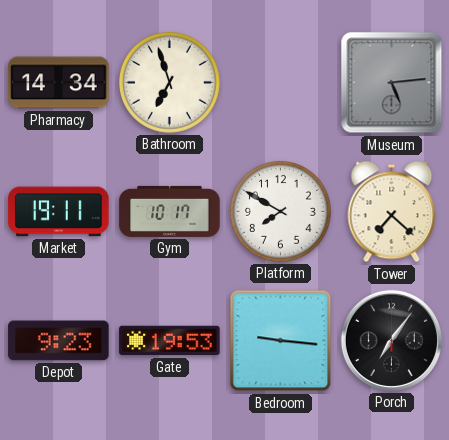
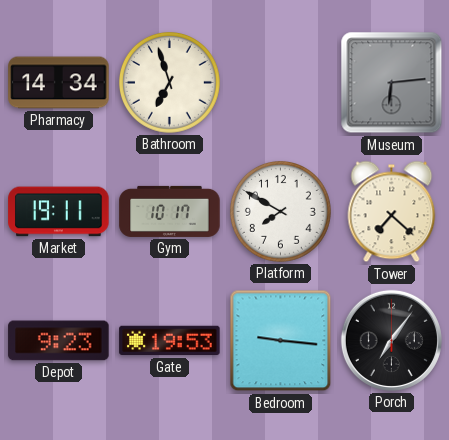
Museum: 5:14 -> 6:14 (392, 83)
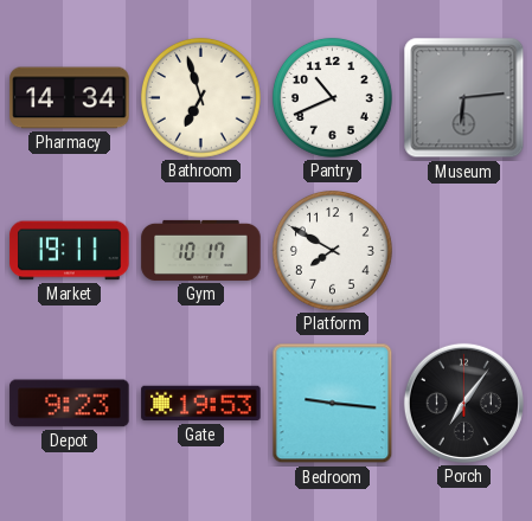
Pantry: none -> 10:41 (332, 97)
Tower: 7:22 -> none (392, 212)
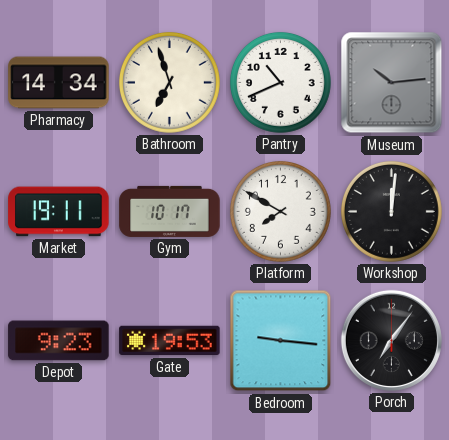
Museum: 6:14 -> 10:14 (392, 83)
Workshop: none -> 12:01 (391, 211)
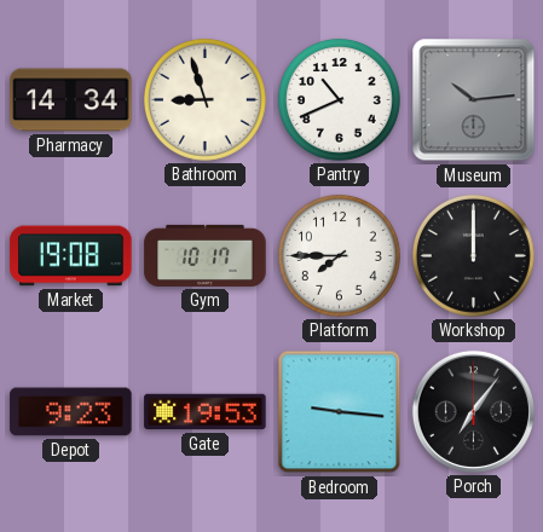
Bathroom: 6:57 -> 8:57 (204, 99)
Market: 19:11 -> 19:08 (71, 256)
Platform: 7:50 -> 7:45 (339, 255)
Workshop: 12:01 -> 12:00 (473, 255)
